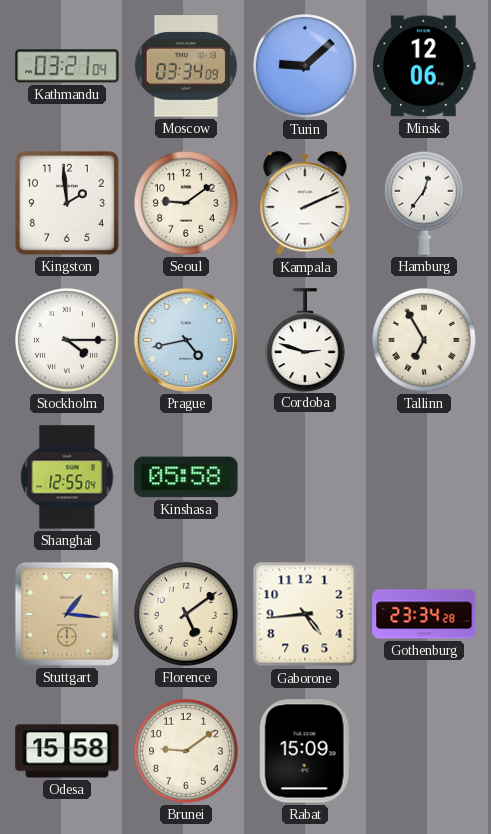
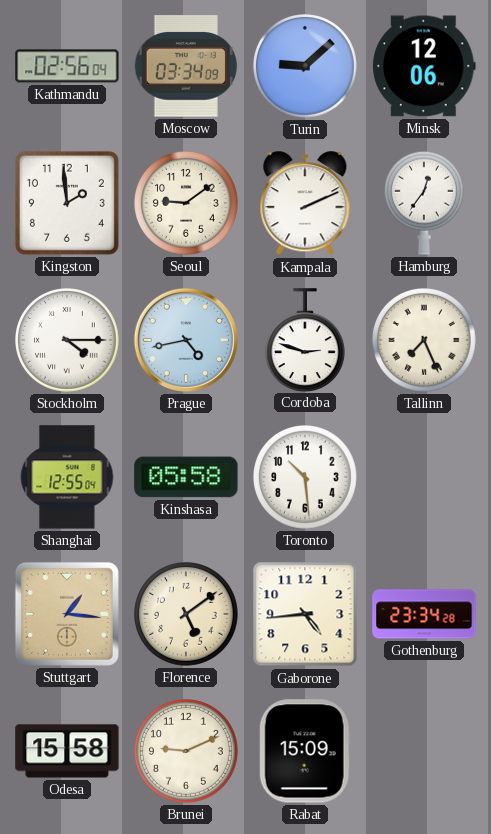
Kathmandu: 03:21 -> 02:56 (67, 66)
Tallinn: 6:55 -> 7:26 (425, 341)
Toronto: none -> 10:29 (306, 478)
Brunei: 9:09 -> 9:11 (187, 752)
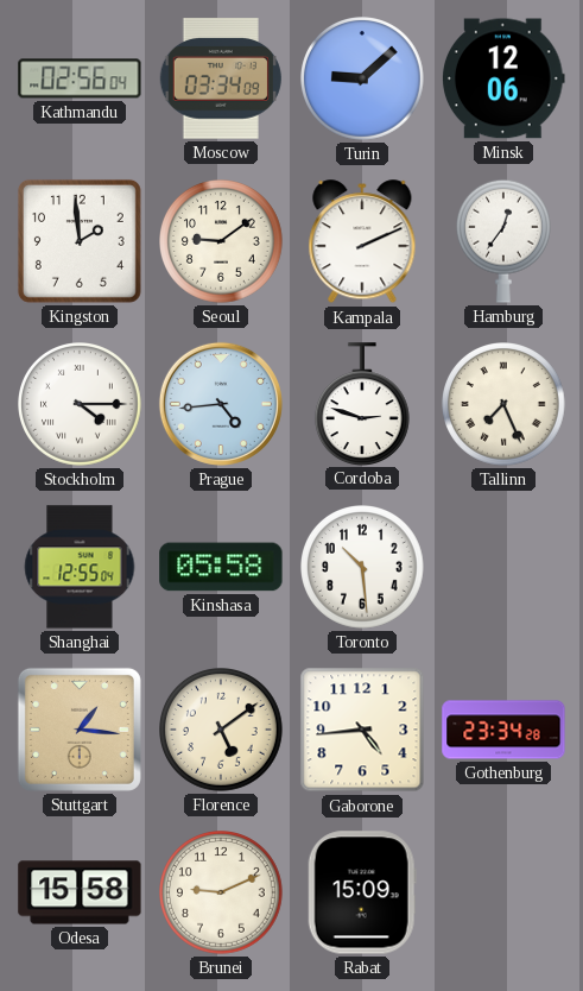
Prague: 4:43 -> 4:44 (221, 404)
